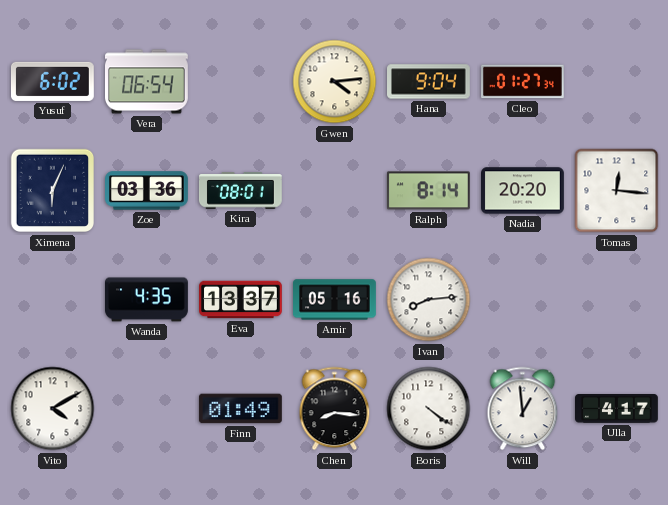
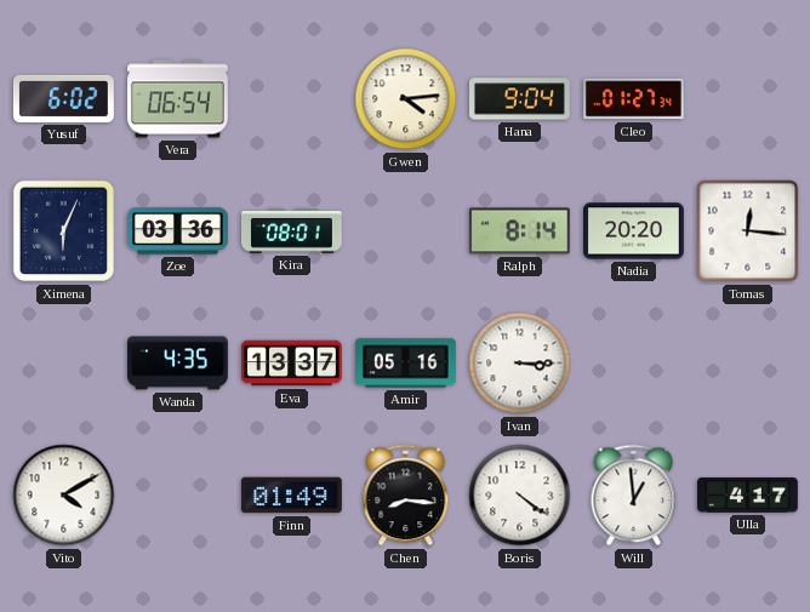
Ivan: 8:14 -> 3:15 (520, 364)
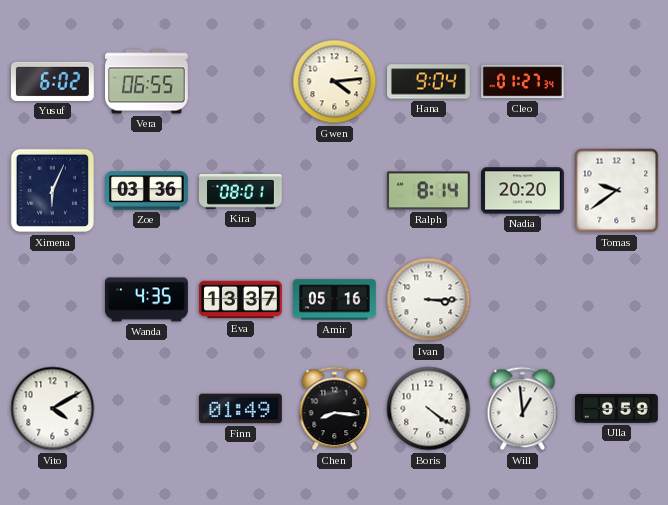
Vera: 06:54 -> 06:55 (147, 82)
Tomas: 12:16 -> 9:39 (617, 191)
Ulla: 4:17 -> 9:59 (617, 409)
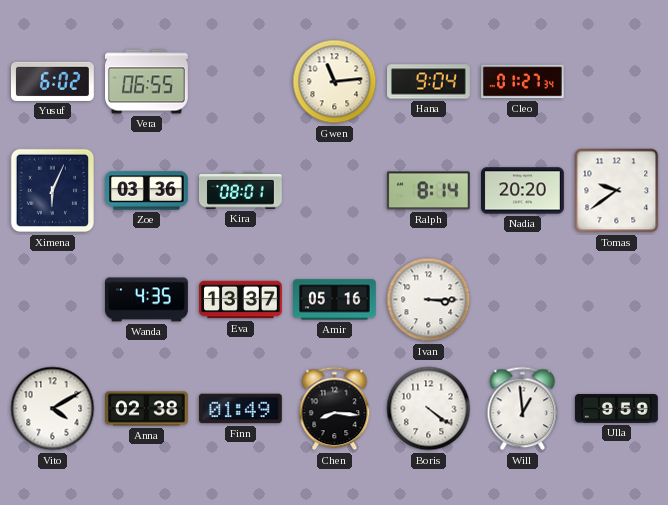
Gwen: 4:14 -> 11:14 (335, 82)
Anna: none -> 02:38 (147, 409)
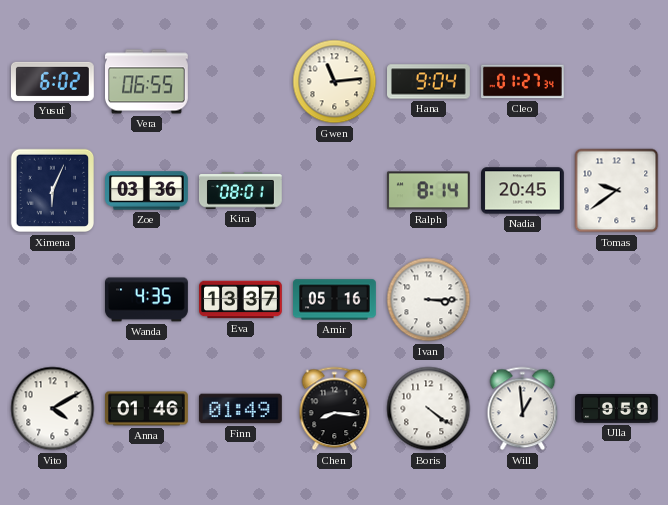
Nadia: 20:20 -> 20:45 (523, 191)
Anna: 02:38 -> 01:46 (147, 409)
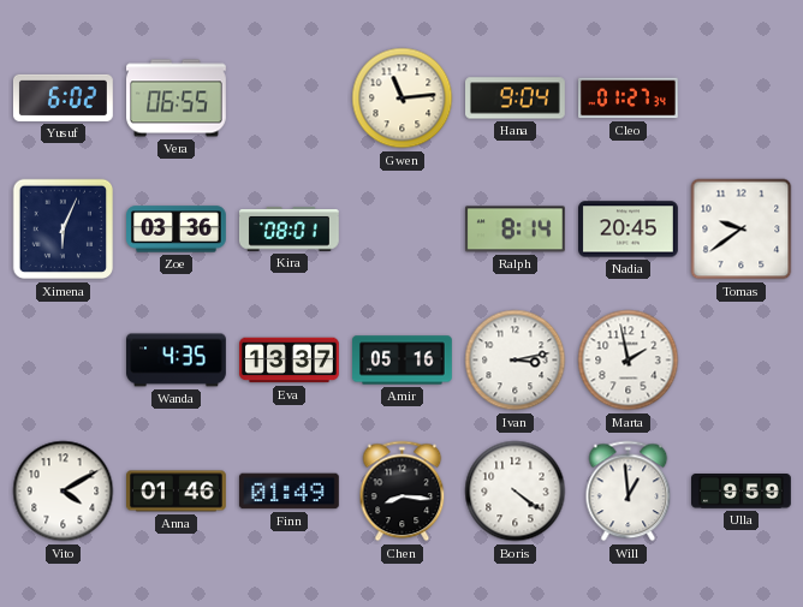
Ivan: 3:15 -> 3:13 (516, 361)
Marta: none -> 1:58 (629, 361)
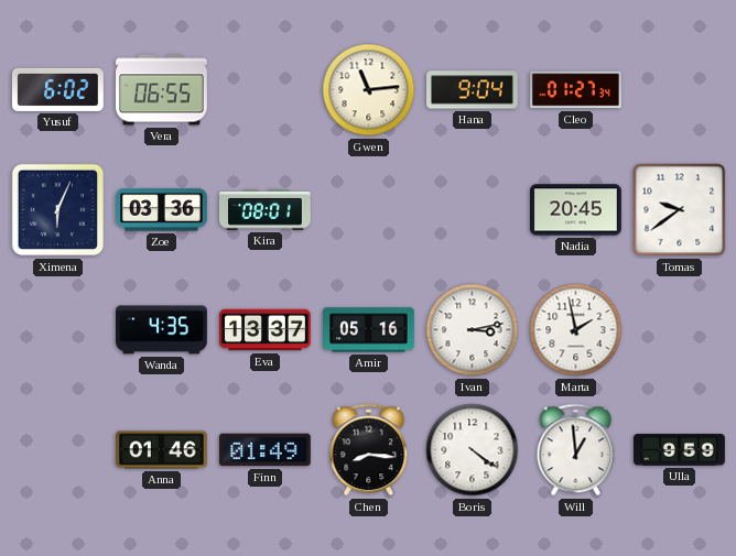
Ralph: 8:14 -> none (514, 230)
Vito: 4:10 -> none (64, 492)
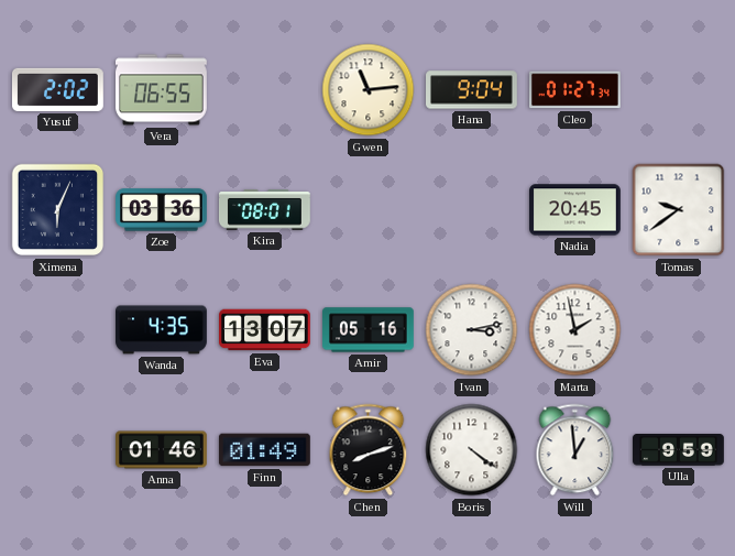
Yusuf: 6:02 -> 2:02 (57, 89)
Eva: 13:37 -> 13:07 (265, 330)
Chen: 8:16 -> 8:12 (369, 450)
